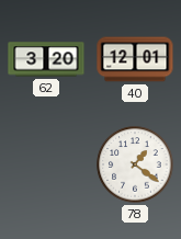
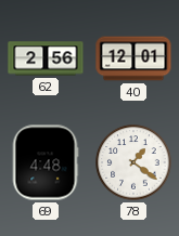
62: 3:20 -> 2:56 (46, 58)
69: none -> 4:48 (46, 162)
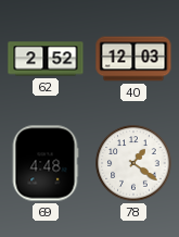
62: 2:56 -> 2:52 (46, 59)
40: 12:01 -> 12:03 (133, 59)
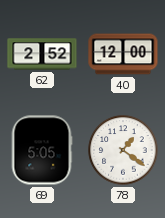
40: 12:03 -> 12:00 (123, 54)
69: 4:48 -> 5:05 (42, 150)
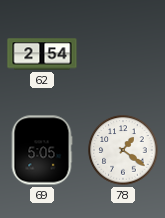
62: 2:52 -> 2:54 (42, 54)
40: 12:00 -> none (123, 54)
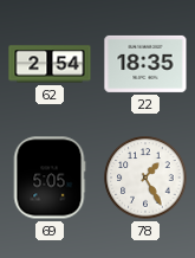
22: none -> 18:35 (145, 64)
78: 1:21 -> 1:25 (145, 178)
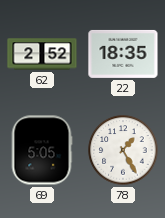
62: 2:54 -> 2:52 (42, 54)
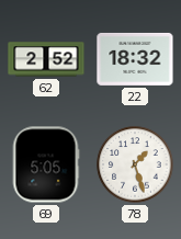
22: 18:35 -> 18:32 (135, 59)
78: 1:25 -> 1:27 (135, 164)
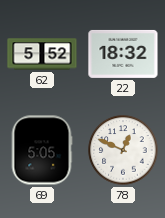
62: 2:52 -> 5:52 (42, 54)
78: 1:27 -> 12:49 (123, 150)
